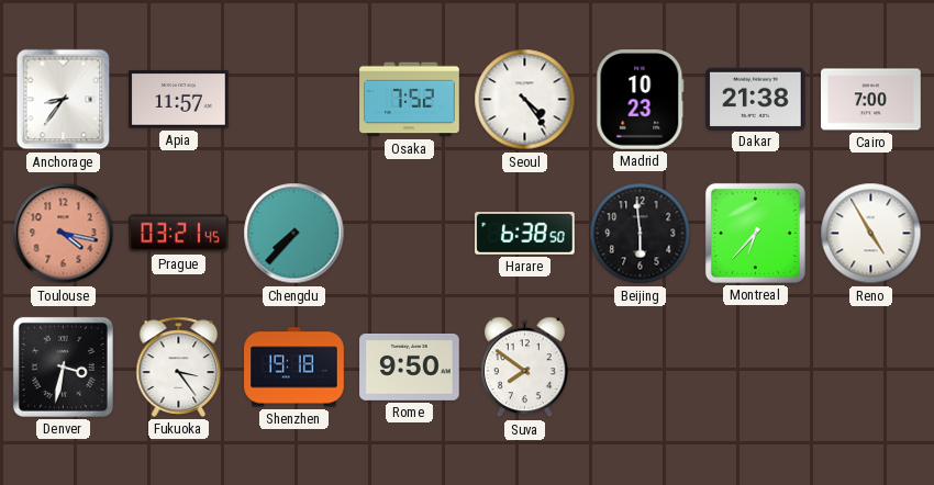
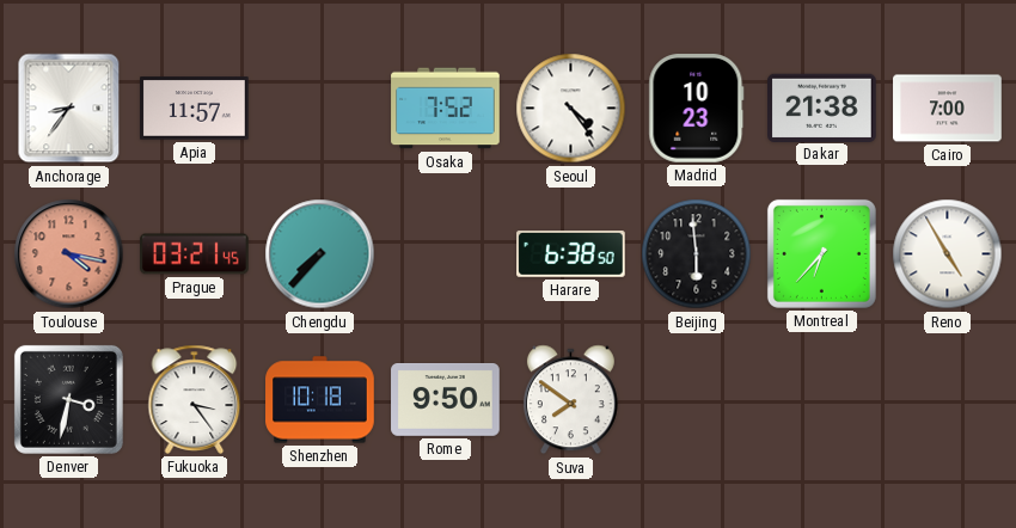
Shenzhen: 19:18 -> 10:18 (320, 400)
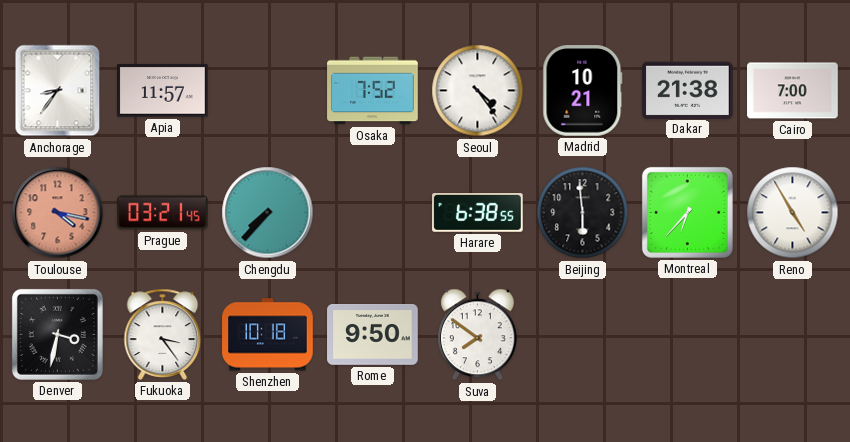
Madrid: 10:23 -> 10:21 (583, 91)
Harare: 6:38:50 -> 6:38:55 (478, 213)
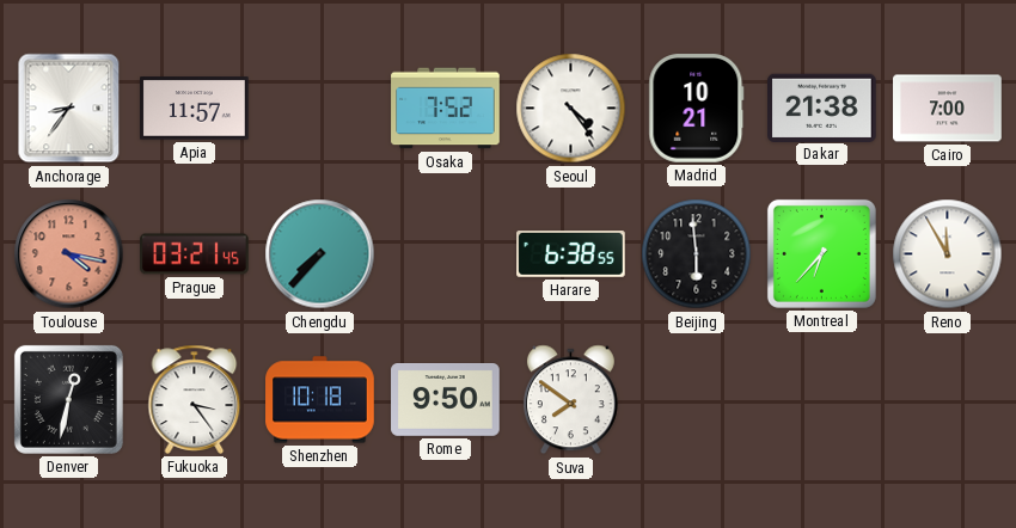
Reno: 4:55 -> 11:55 (948, 254)
Denver: 3:32 -> 12:32 (68, 399)
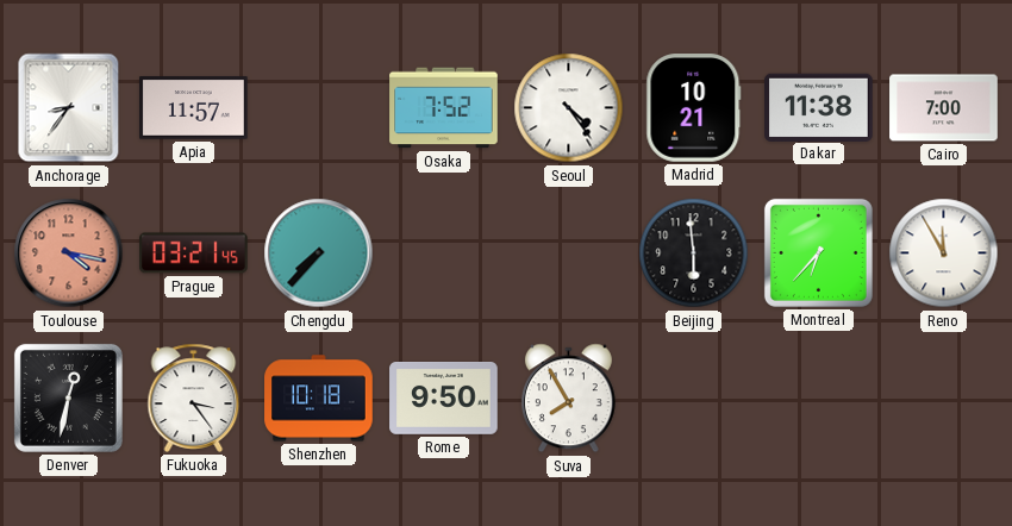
Dakar: 21:38 -> 11:38 (819, 107)
Harare: 6:38 -> none (571, 254)
Suva: 7:51 -> 7:55 (568, 399)
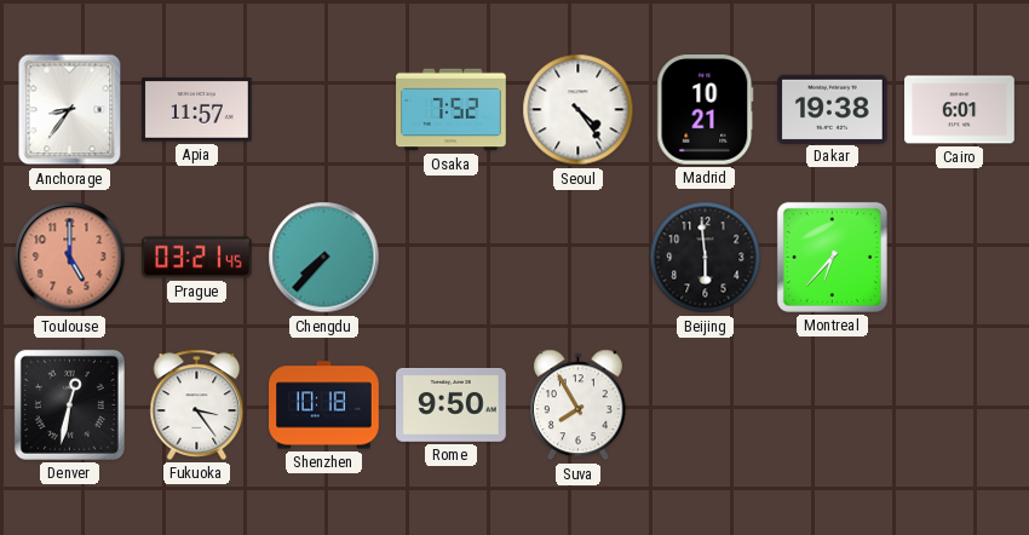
Dakar: 11:38 -> 19:38 (833, 109)
Cairo: 7:00 -> 6:01 (960, 110)
Toulouse: 4:17 -> 5:00 (70, 258)
Reno: 11:55 -> none (944, 253)
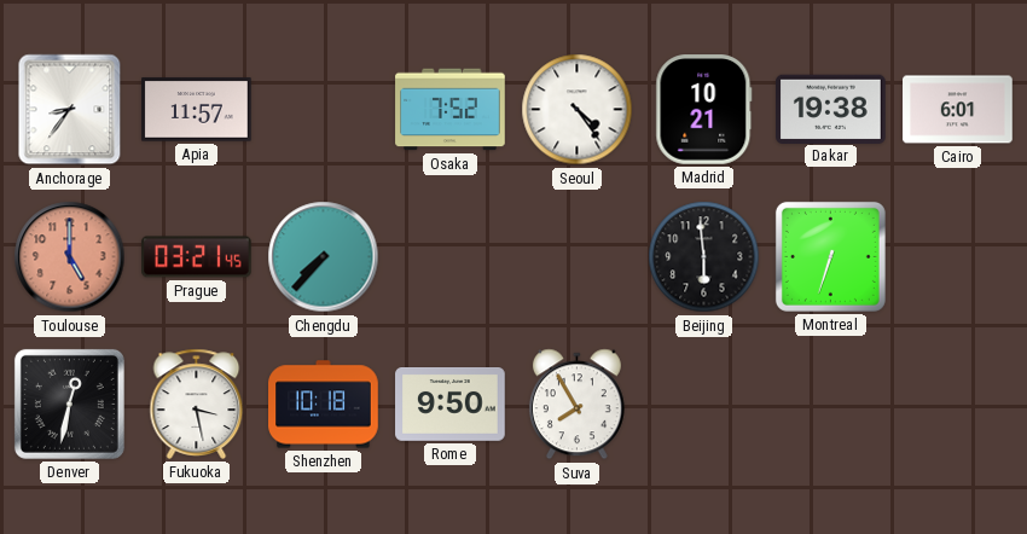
Montreal: 6:37 -> 6:33 (830, 256)
Fukuoka: 3:24 -> 3:28 (197, 404)
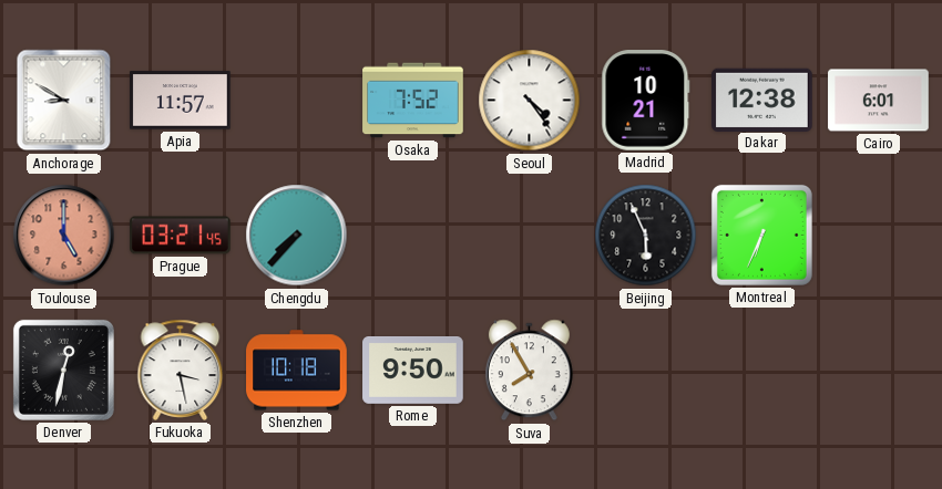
Anchorage: 8:36 -> 8:50 (64, 101)
Dakar: 19:38 -> 12:38 (762, 100)
Beijing: 5:59 -> 5:56 (646, 236)
Montreal: 6:33 -> 6:34 (761, 235)
